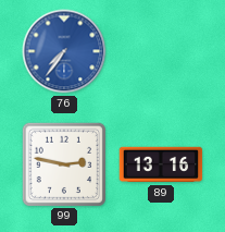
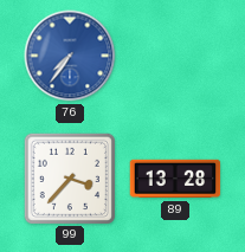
99: 2:47 -> 3:37 (69, 177)
89: 13:16 -> 13:28 (175, 179)
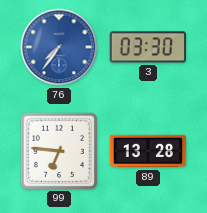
3: none -> 03:30 (148, 47)
99: 3:37 -> 6:46 (58, 150)
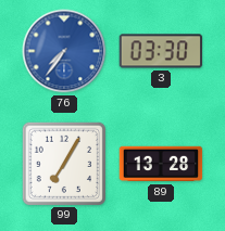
99: 6:46 -> 7:05 (63, 163)
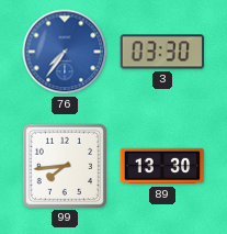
99: 7:05 -> 7:44 (64, 165)
89: 13:28 -> 13:30 (162, 166)
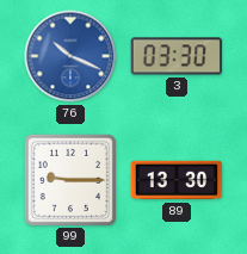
76: 7:36 -> 10:19 (70, 56)
99: 7:44 -> 9:15 (69, 179)
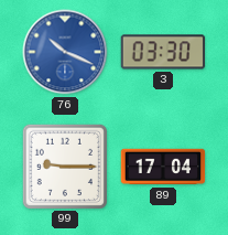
89: 13:30 -> 17:04 (163, 167)
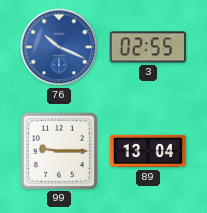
3: 03:30 -> 02:55 (148, 47)
89: 17:04 -> 13:04 (148, 151)
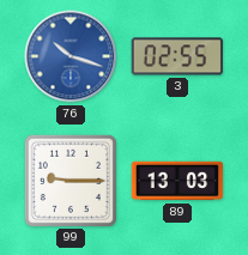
76: 10:19 -> 10:18 (71, 56)
89: 13:04 -> 13:03 (177, 181)
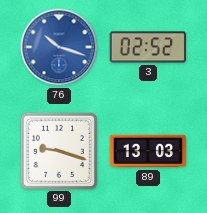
3: 02:55 -> 02:52 (148, 47)
99: 9:15 -> 9:18 (58, 150)
